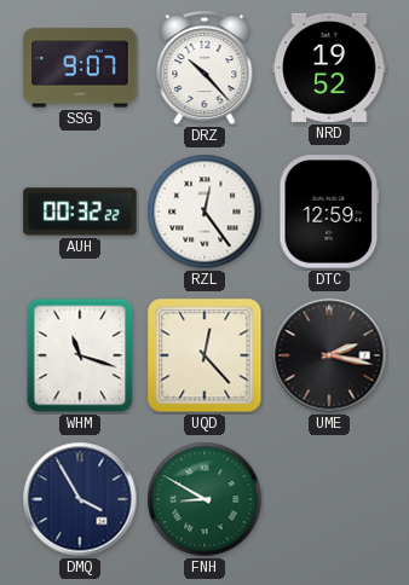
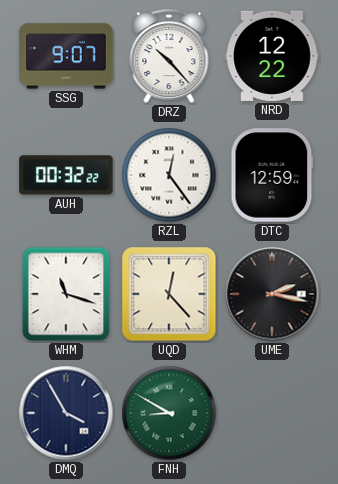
NRD: 19:52 -> 12:22 (272, 56)
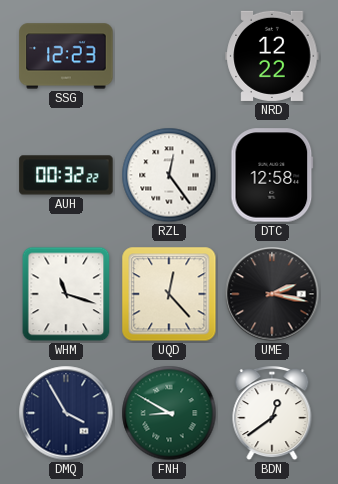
SSG: 9:07 -> 12:23 (66, 56)
DRZ: 10:23 -> none (169, 57)
DTC: 12:59 -> 12:58 (272, 175)
BDN: none -> 12:39 (272, 414)
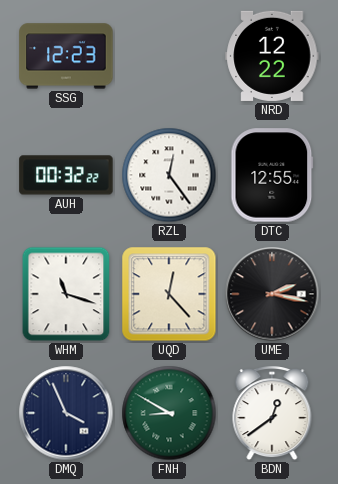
DTC: 12:58 -> 12:55 (272, 175)
DMQ: 3:55 -> 3:56 (66, 413)
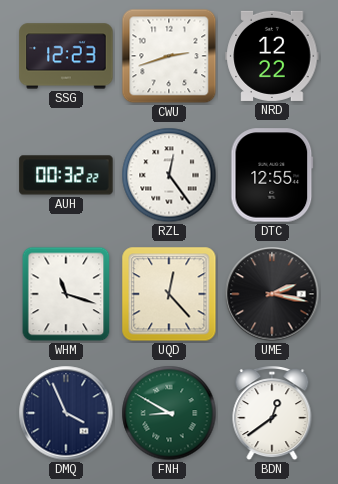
CWU: none -> 2:42 (169, 56)
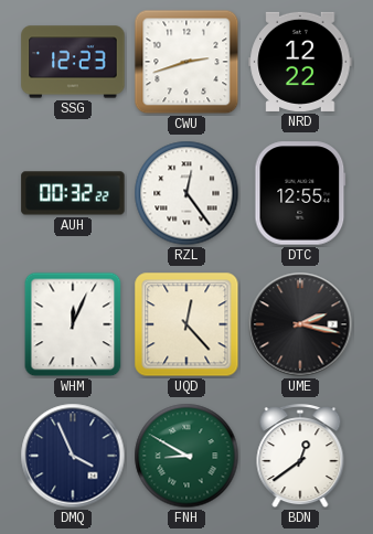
WHM: 11:18 -> 12:04 (73, 324)
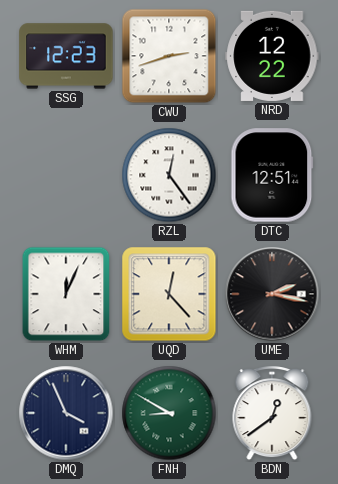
AUH: 00:32 -> none (73, 193)
DTC: 12:55 -> 12:51 (272, 175)
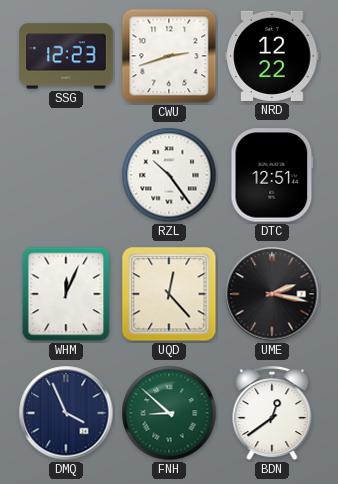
RZL: 12:24 -> 10:24 (169, 175)
FNH: 8:50 -> 8:52 (169, 413)
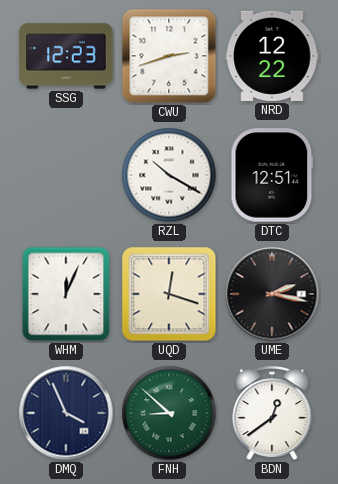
RZL: 10:24 -> 10:20 (169, 175)
UQD: 12:23 -> 12:18 (169, 294)
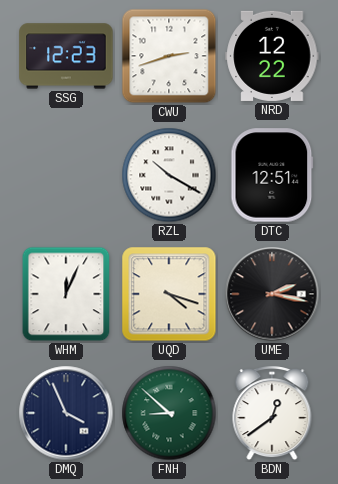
UQD: 12:18 -> 4:18 (169, 294)
